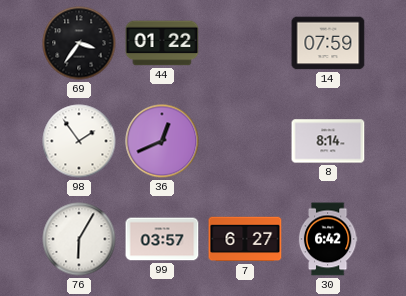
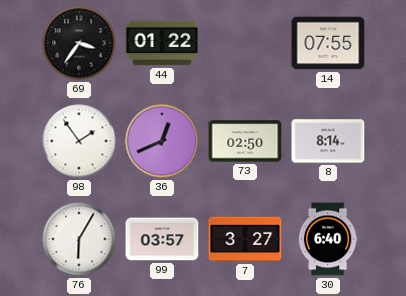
14: 07:59 -> 07:55 (328, 43)
73: none -> 02:50 (245, 141)
7: 6:27 -> 3:27 (245, 239)
30: 6:42 -> 6:40 (328, 239)
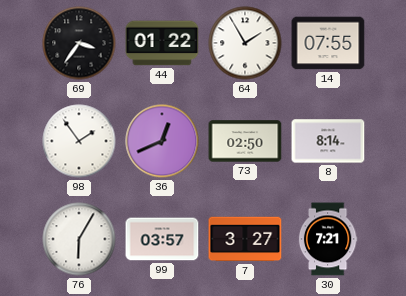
64: none -> 1:55 (245, 43)
30: 6:40 -> 7:21 (328, 239)
